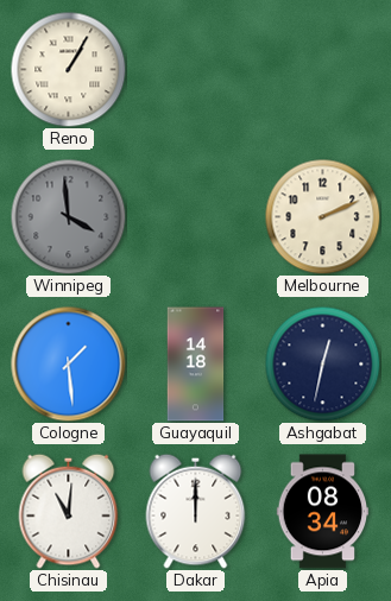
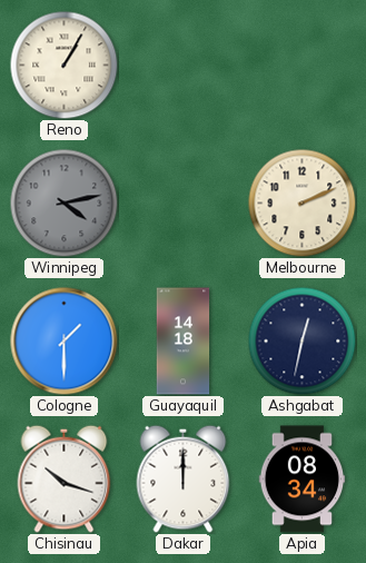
Winnipeg: 3:59 -> 4:13 (63, 203)
Cologne: 1:29 -> 1:30 (65, 342)
Chisinau: 11:01 -> 10:18 (65, 478)
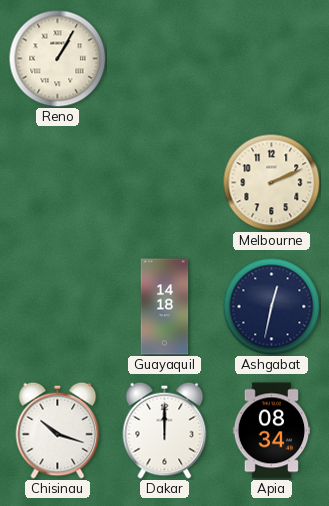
Winnipeg: 4:13 -> none (63, 203)
Cologne: 1:30 -> none (65, 342)
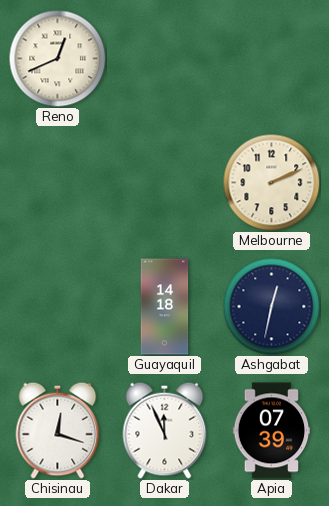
Reno: 1:05 -> 12:41 (57, 58)
Chisinau: 10:18 -> 12:18 (58, 430)
Dakar: 12:00 -> 11:56 (165, 430)
Apia: 08:34 -> 07:39 (272, 431)
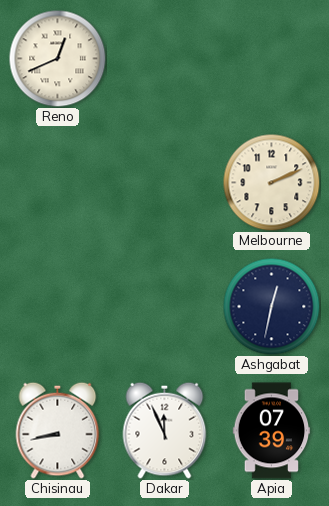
Guayaquil: 14:18 -> none (165, 307)
Chisinau: 12:18 -> 8:43 (58, 430)
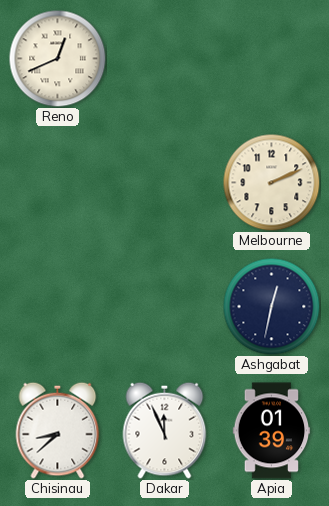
Chisinau: 8:43 -> 8:38 (58, 430)
Apia: 07:39 -> 01:39 (272, 431)
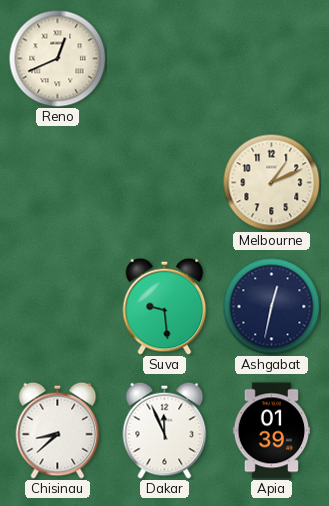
Melbourne: 2:11 -> 1:11 (271, 182)
Suva: none -> 9:29 (165, 306)
